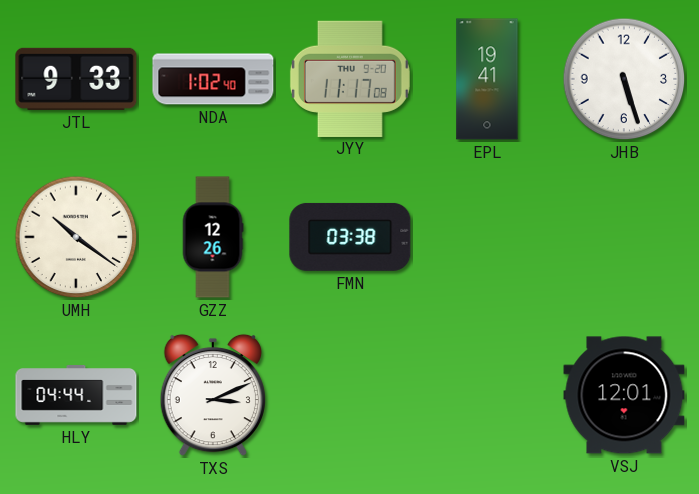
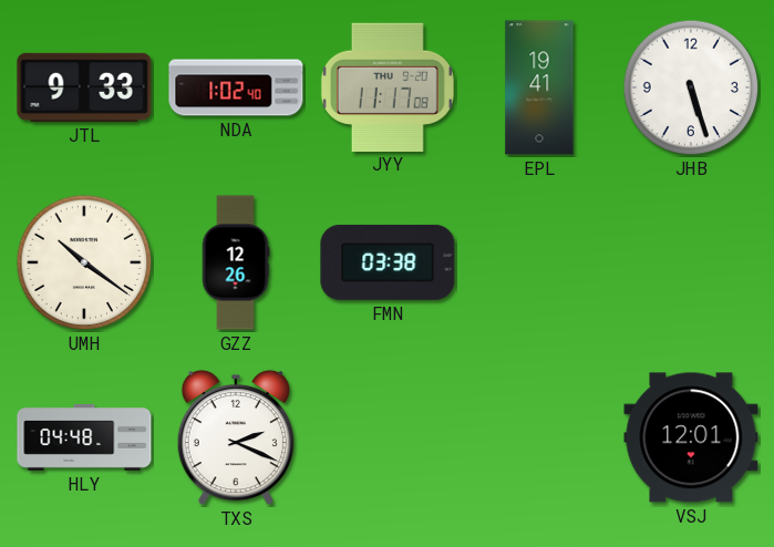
HLY: 04:44 -> 04:48 (84, 438)
TXS: 3:11 -> 2:19 (236, 437)
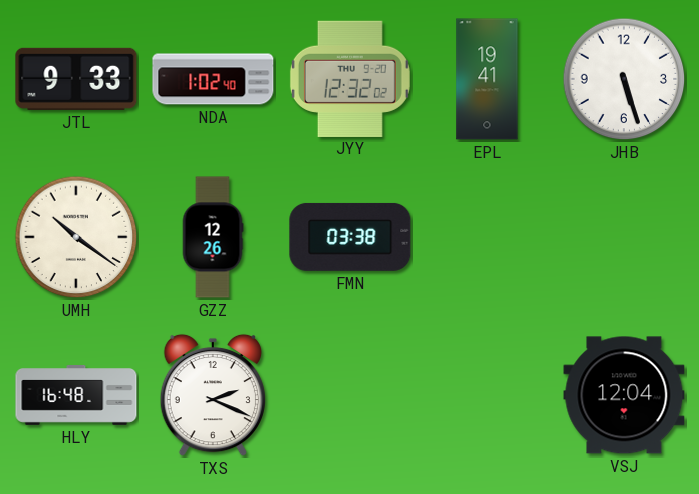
JYY: 11:17 -> 12:32 (350, 78)
HLY: 04:48 -> 16:48 (76, 396)
VSJ: 12:01 -> 12:04 (624, 395)
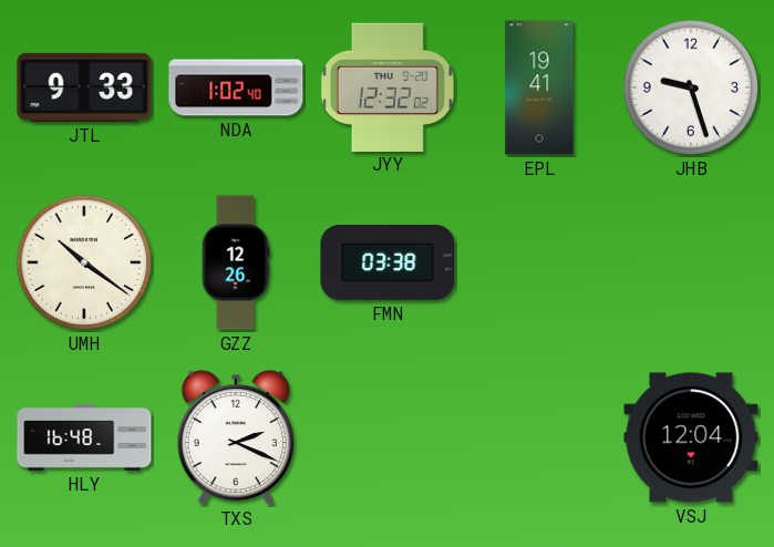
JHB: 5:27 -> 9:27 (691, 87)
